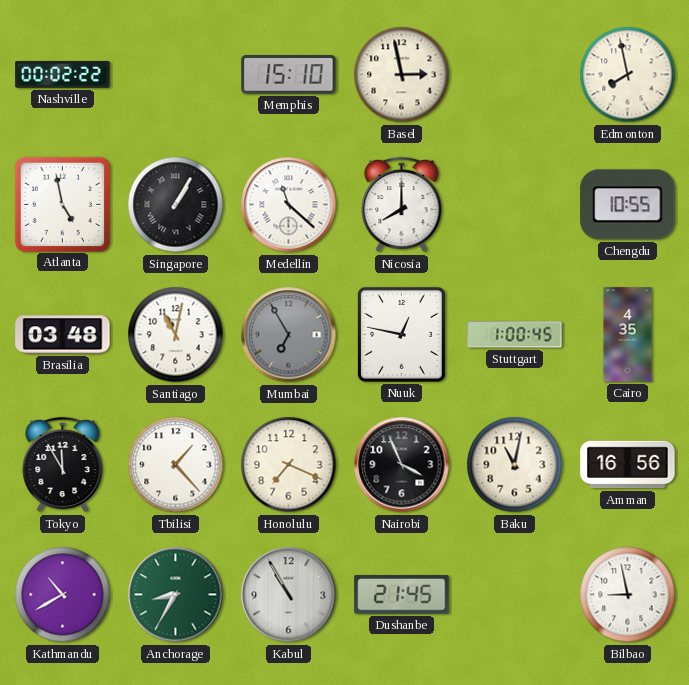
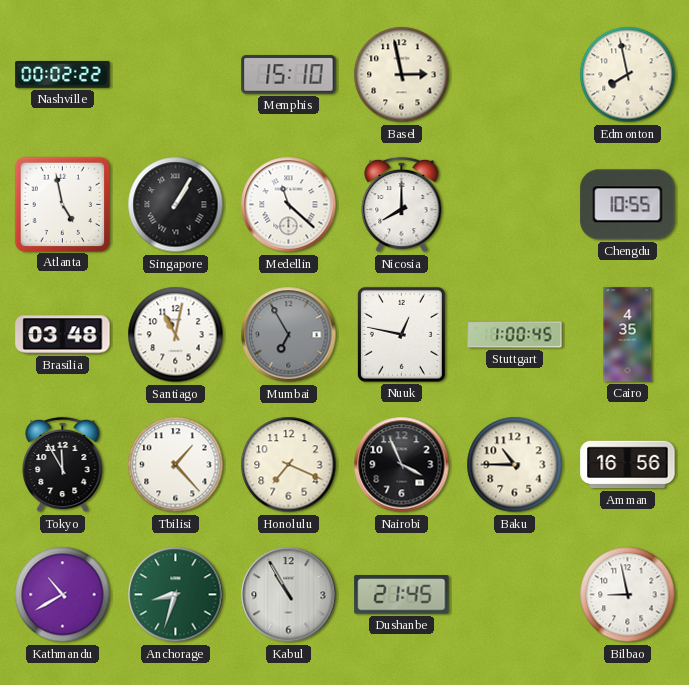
Baku: 11:02 -> 10:45 (515, 465)
Anchorage: 8:35 -> 8:33 (176, 595)
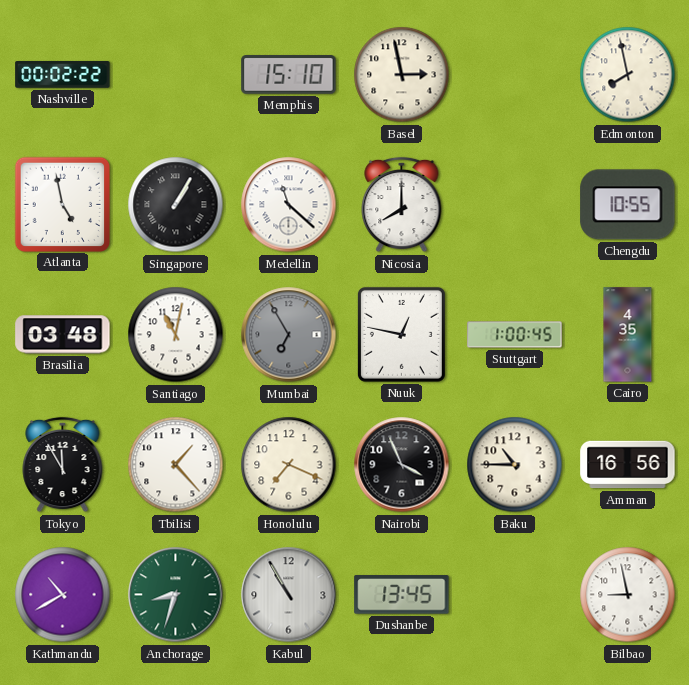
Dushanbe: 21:45 -> 13:45 (402, 595)
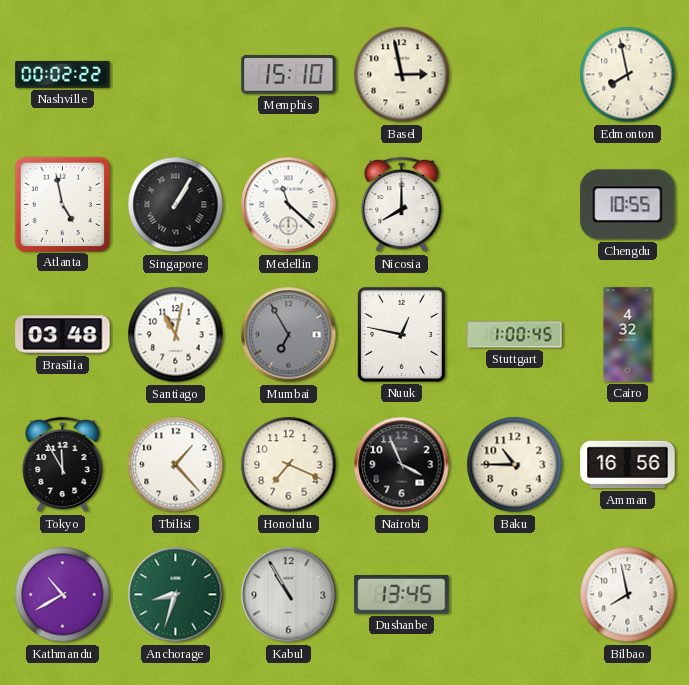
Cairo: 4:35 -> 4:32 (628, 335)
Bilbao: 8:58 -> 7:58 (628, 595)
